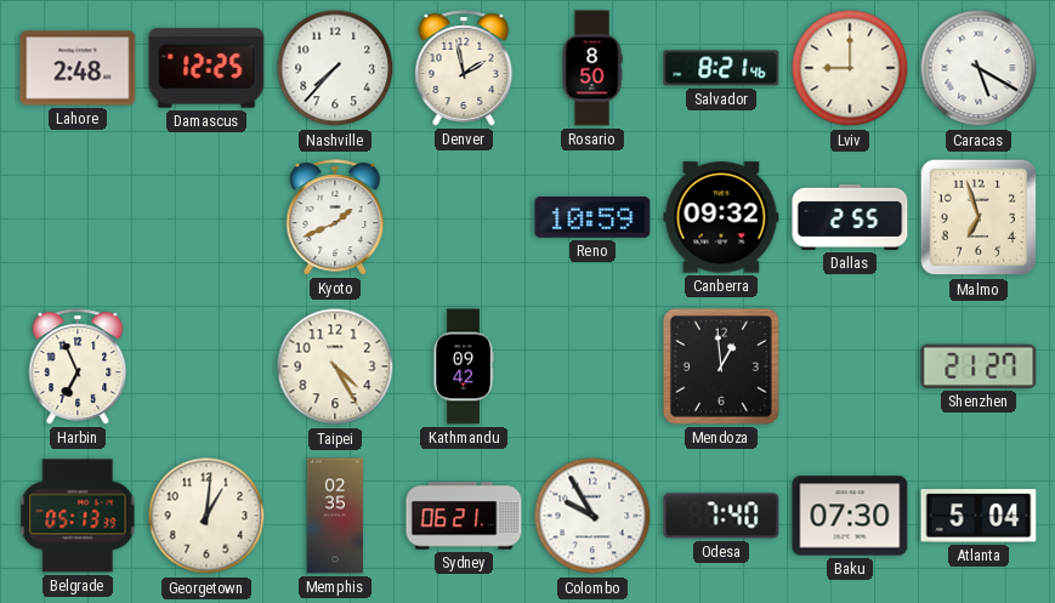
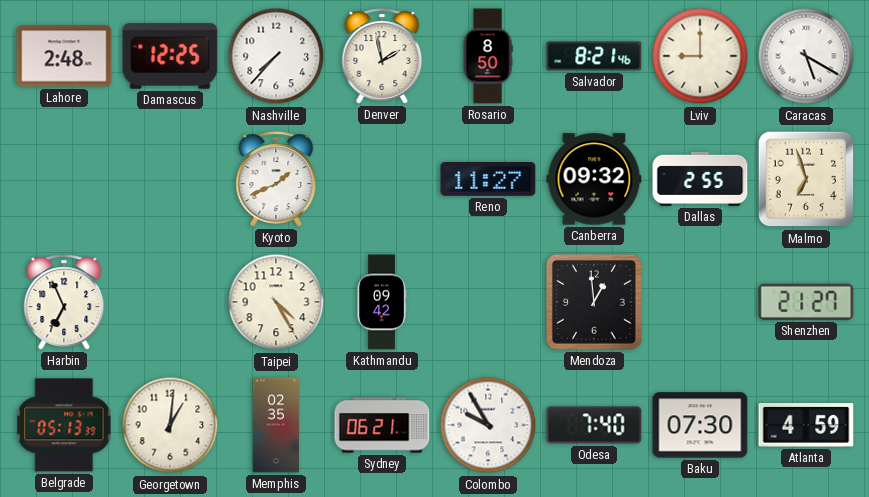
Reno: 10:59 -> 11:27 (488, 179)
Atlanta: 5:04 -> 4:59 (806, 426)
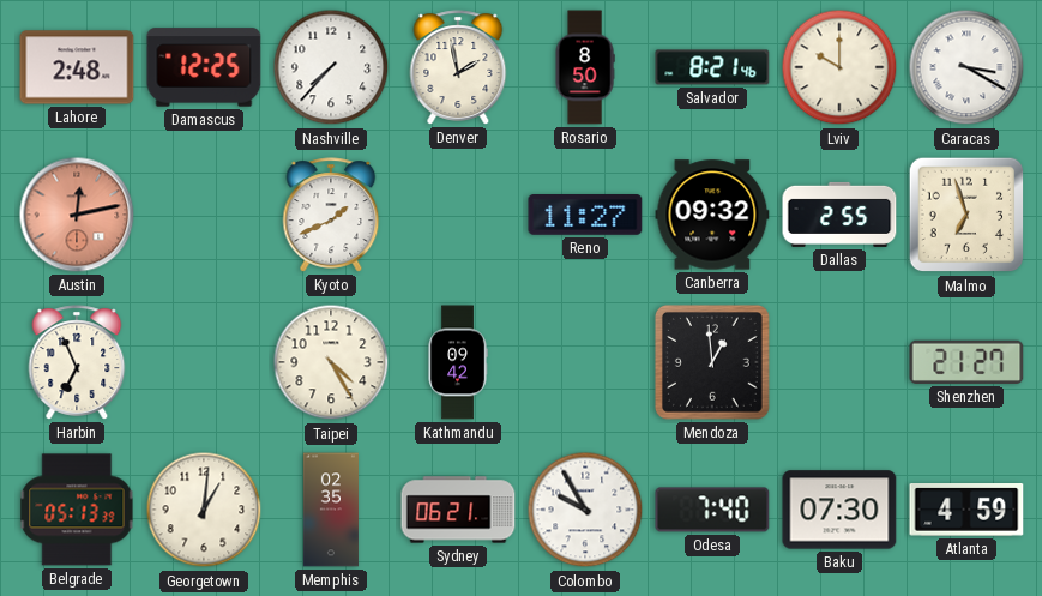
Lviv: 9:00 -> 10:00 (839, 67)
Caracas: 5:20 -> 3:20 (966, 67)
Austin: none -> 12:13 (77, 215)
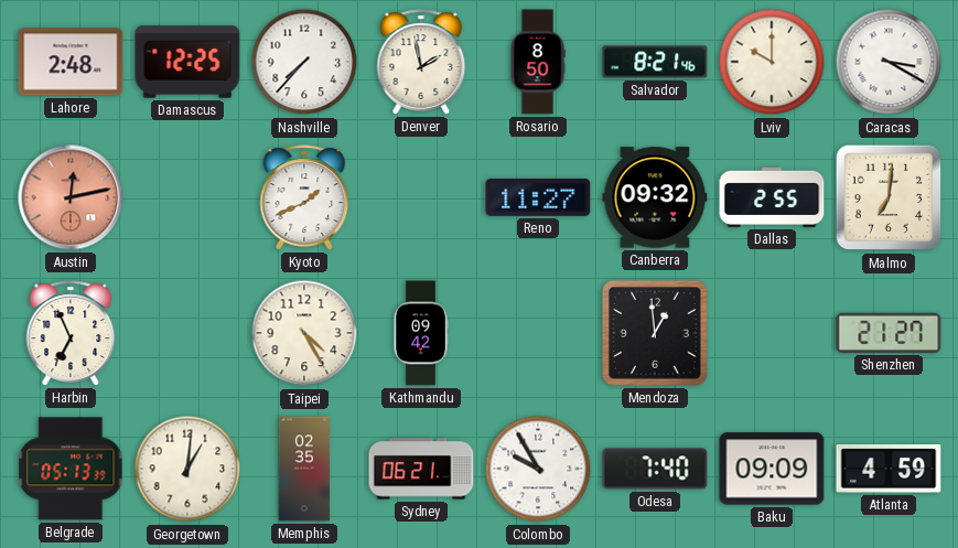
Malmo: 6:57 -> 7:01 (889, 197)
Baku: 07:30 -> 09:09 (772, 469)
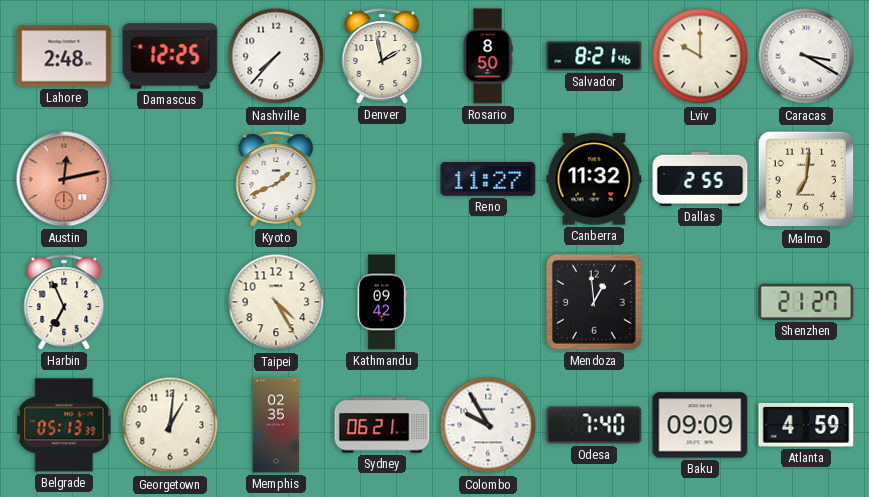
Canberra: 09:32 -> 11:32 (594, 179)
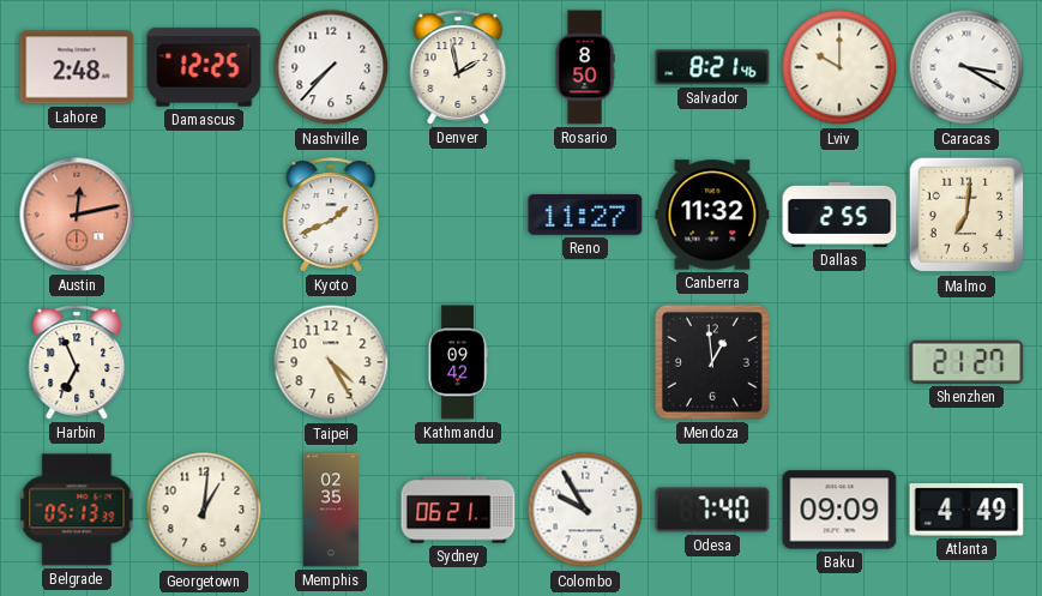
Atlanta: 4:59 -> 4:49 (966, 511)
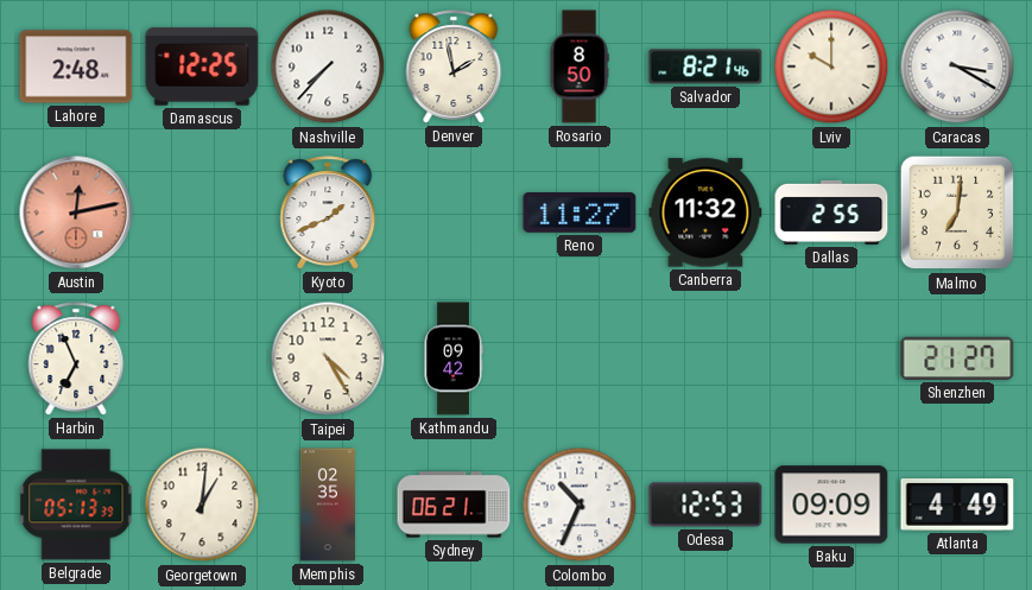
Mendoza: 12:59 -> none (713, 363)
Colombo: 9:55 -> 10:34 (580, 505)
Odesa: 7:40 -> 12:53 (705, 505)
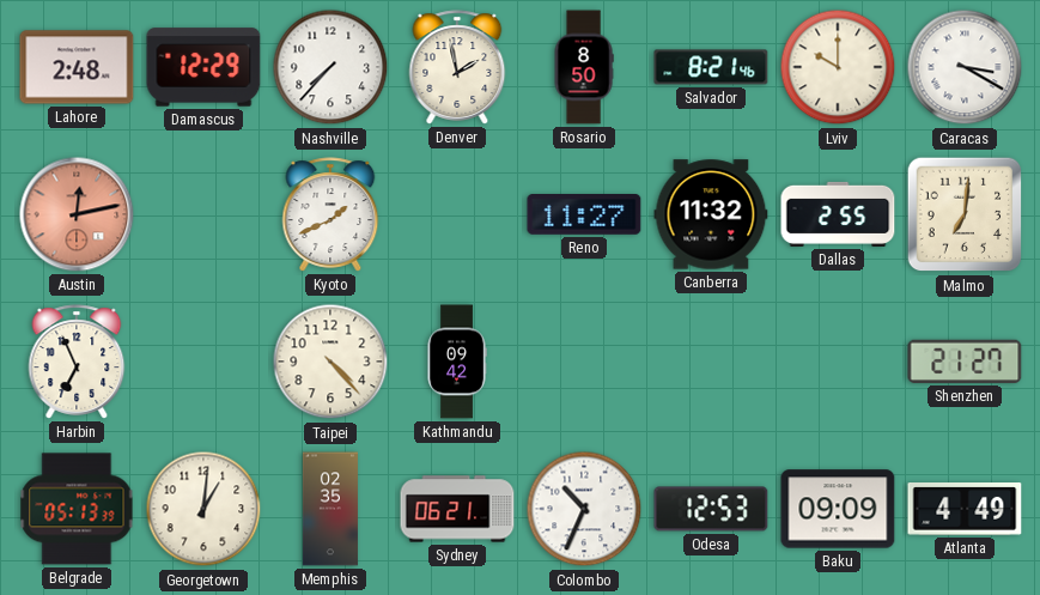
Damascus: 12:25 -> 12:29 (203, 67)
Taipei: 4:25 -> 4:23 (330, 362)
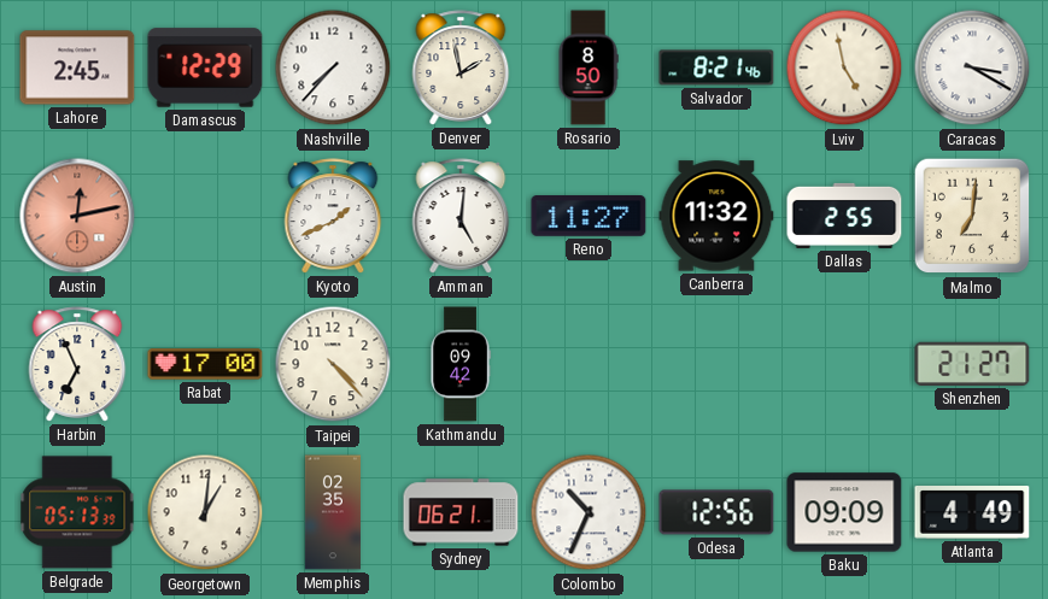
Lahore: 2:48 -> 2:45 (77, 67)
Lviv: 10:00 -> 4:58 (844, 67)
Amman: none -> 5:01 (461, 216)
Rabat: none -> 17:00 (205, 364)
Odesa: 12:53 -> 12:56 (716, 512)
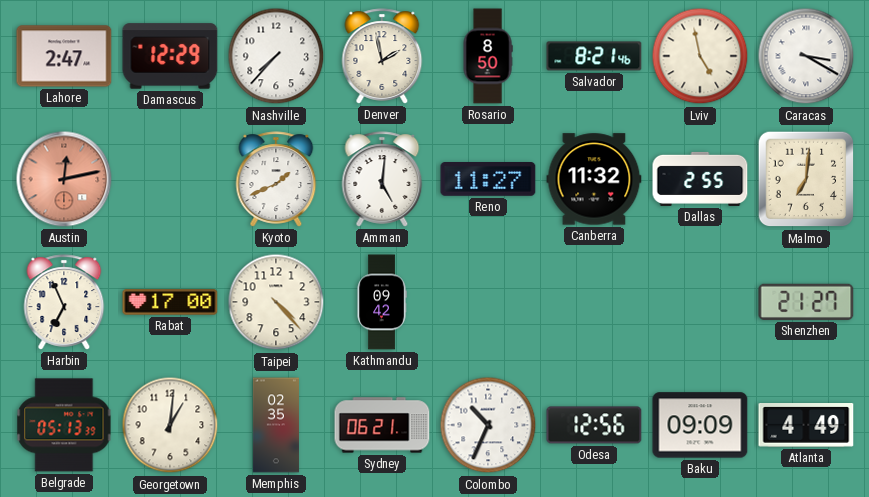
Lahore: 2:45 -> 2:47 (64, 56)
